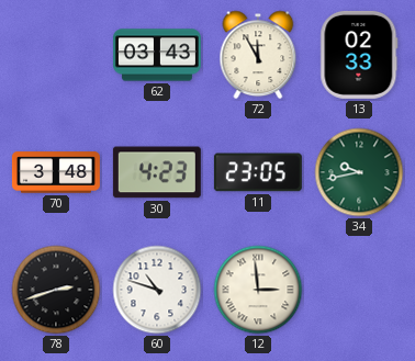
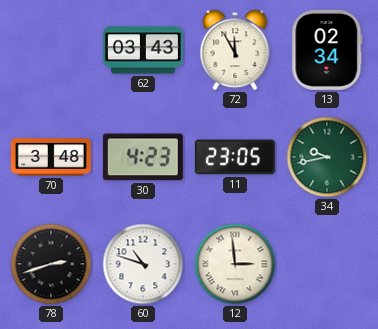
13: 02:33 -> 02:34 (327, 50)
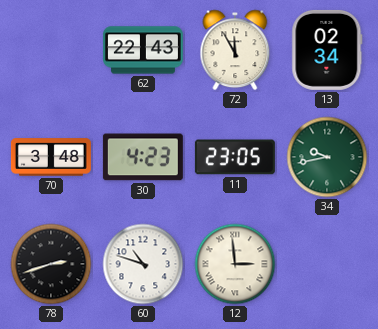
62: 03:43 -> 22:43 (143, 50)
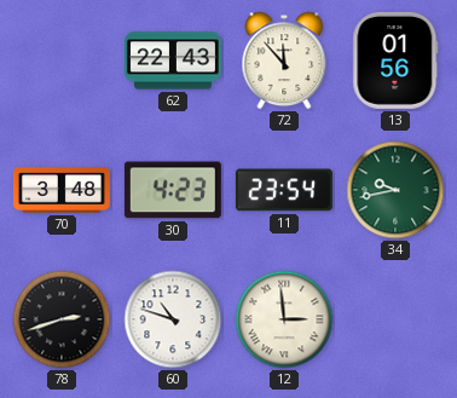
72: 11:55 -> 11:53 (284, 60)
13: 02:34 -> 01:56 (395, 60)
11: 23:05 -> 23:54 (284, 190)
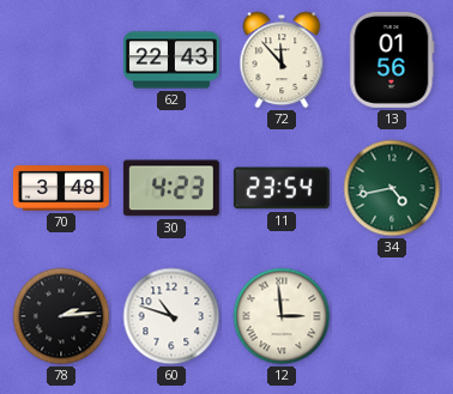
34: 9:43 -> 4:43 (392, 188)
78: 2:42 -> 2:14 (61, 316)
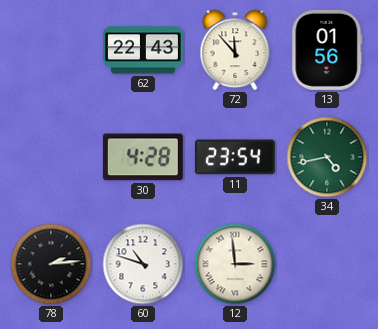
70: 3:48 -> none (61, 188)
30: 4:23 -> 4:28 (143, 157)
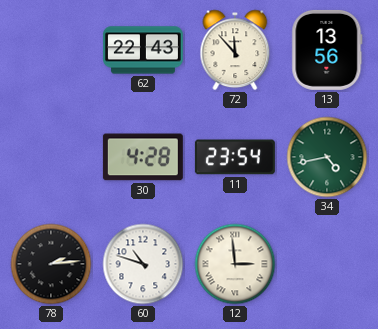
13: 01:56 -> 13:56 (327, 50)
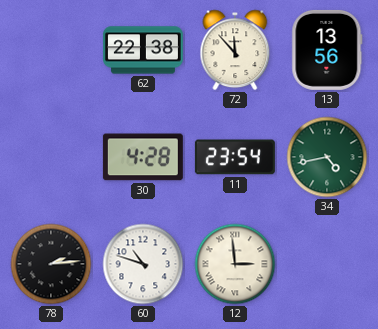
62: 22:43 -> 22:38 (143, 50)
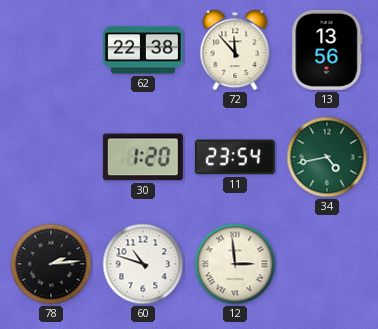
30: 4:28 -> 1:20 (143, 157)
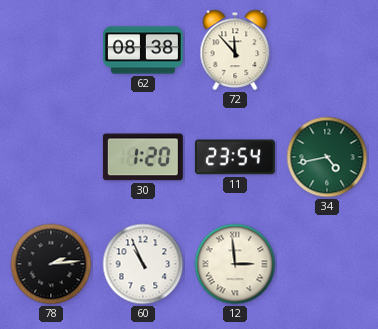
62: 22:38 -> 08:38 (143, 50)
13: 13:56 -> none (327, 50)
60: 10:48 -> 10:56 (143, 264)
